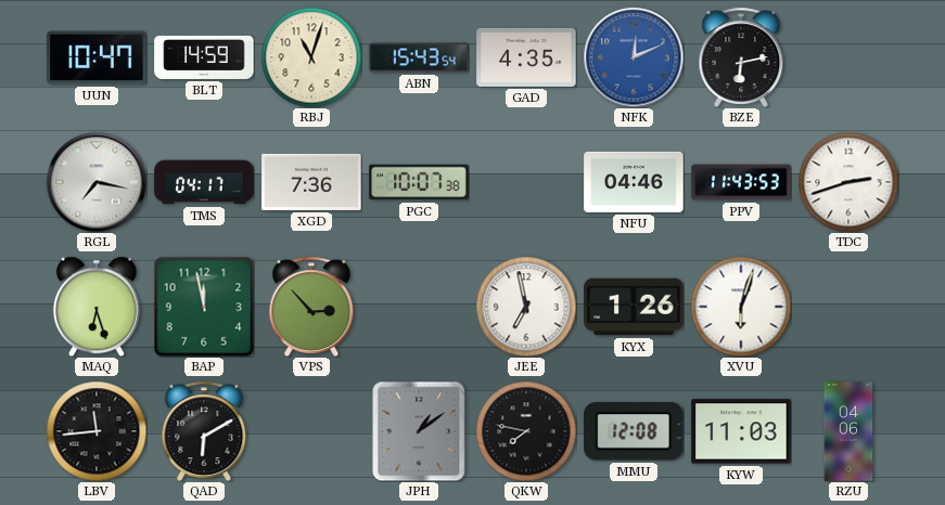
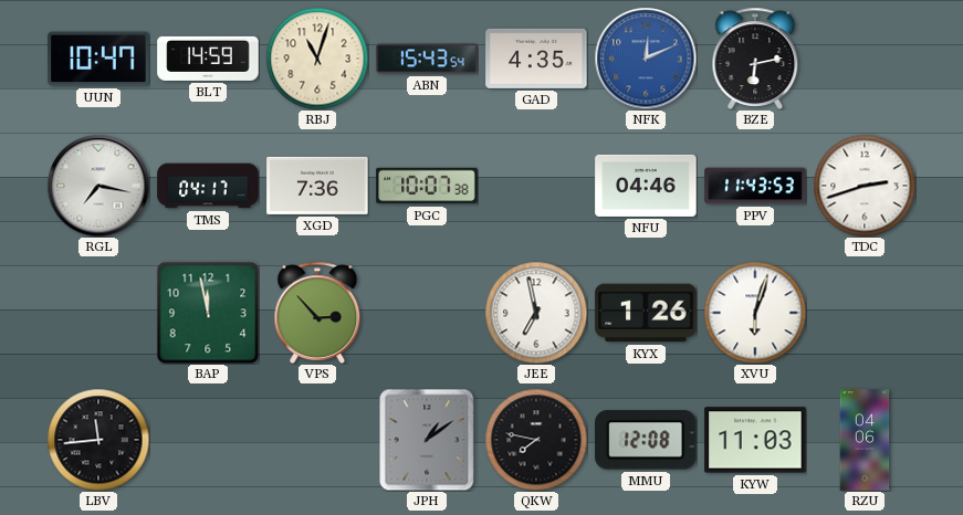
MAQ: 6:27 -> none (97, 307)
QAD: 6:10 -> none (204, 431)
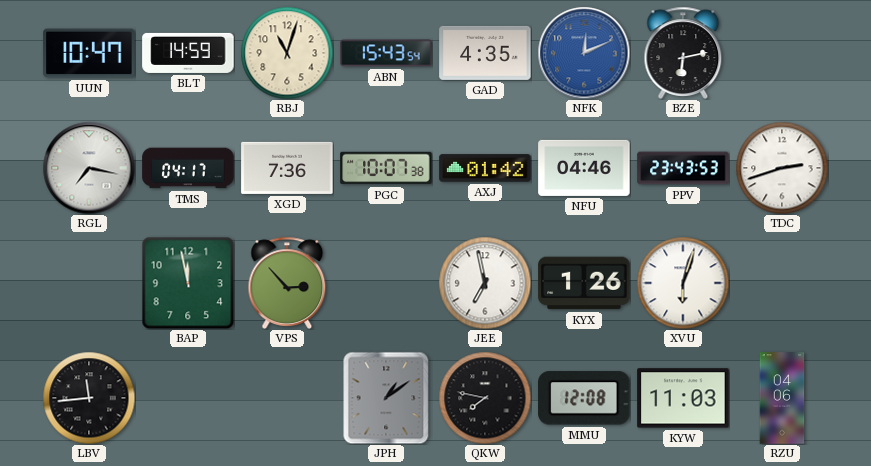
AXJ: none -> 01:42 (485, 168)
PPV: 11:43 -> 23:43 (683, 168)
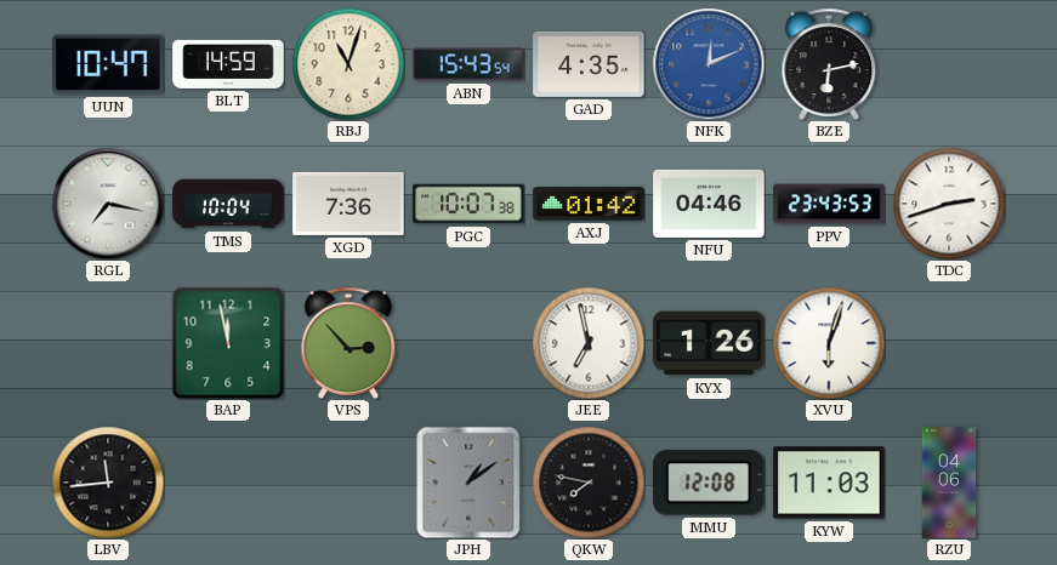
TMS: 04:17 -> 10:04 (228, 204)
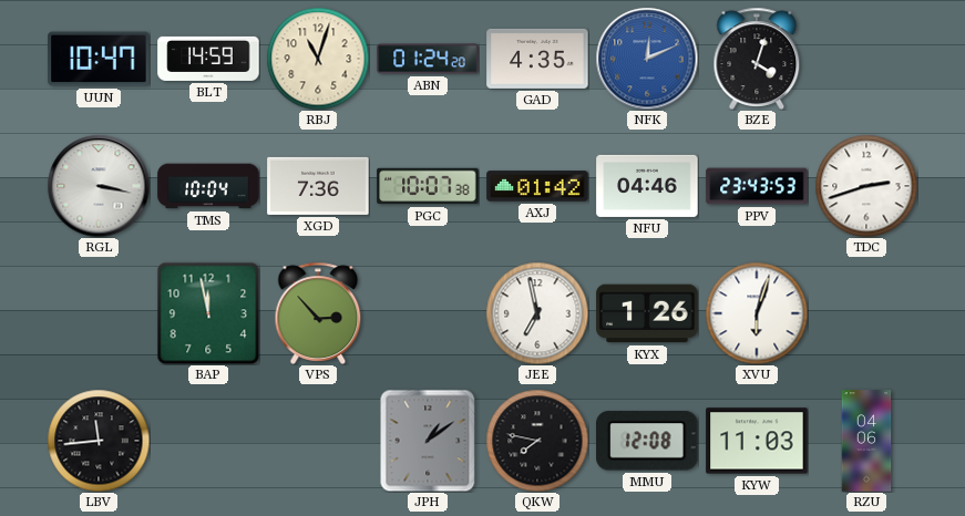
ABN: 15:43 -> 01:24 (428, 59)
BZE: 6:13 -> 4:03 (757, 59)
RGL: 7:17 -> 3:17 (99, 186)
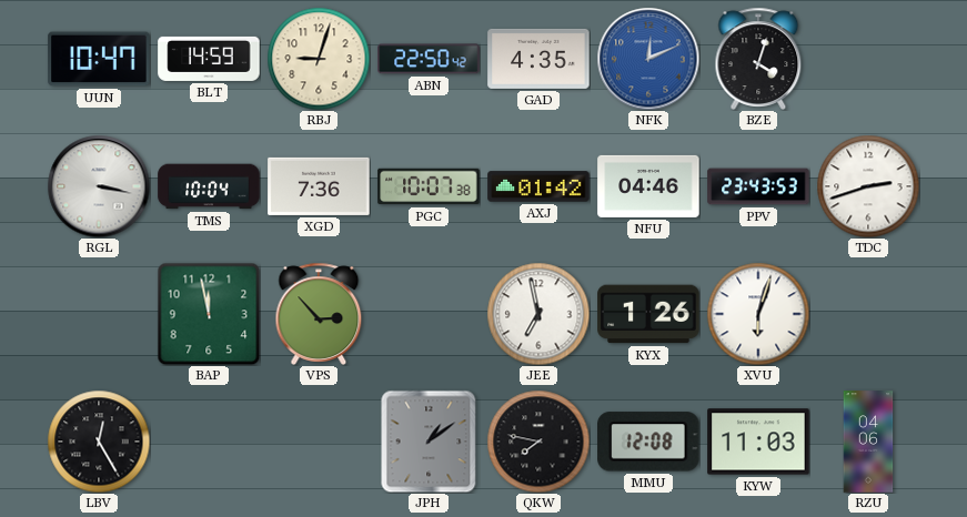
RBJ: 11:03 -> 9:03 (319, 59)
ABN: 01:24 -> 22:50 (429, 59)
LBV: 11:44 -> 12:25 (99, 442)
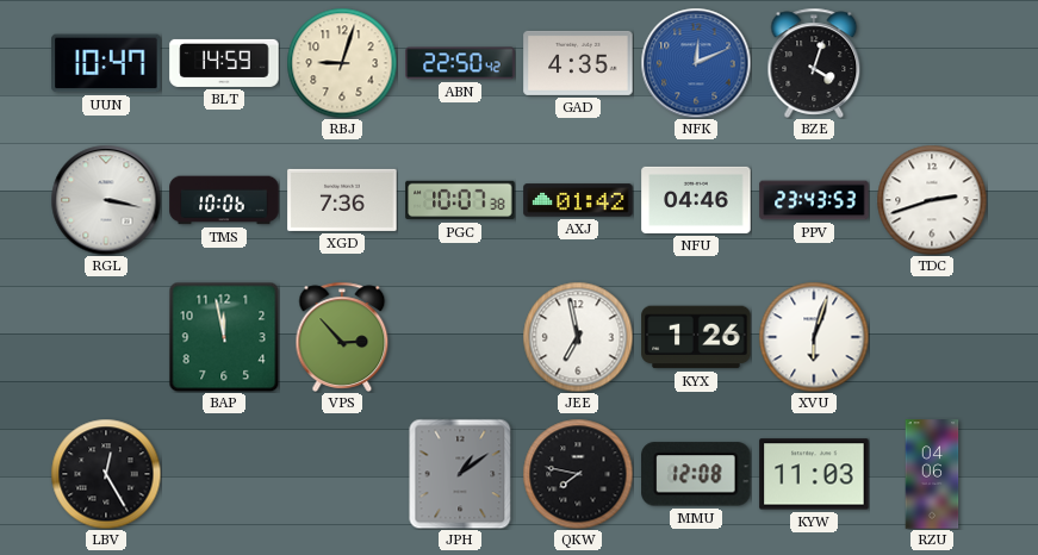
TMS: 10:04 -> 10:06 (224, 200)
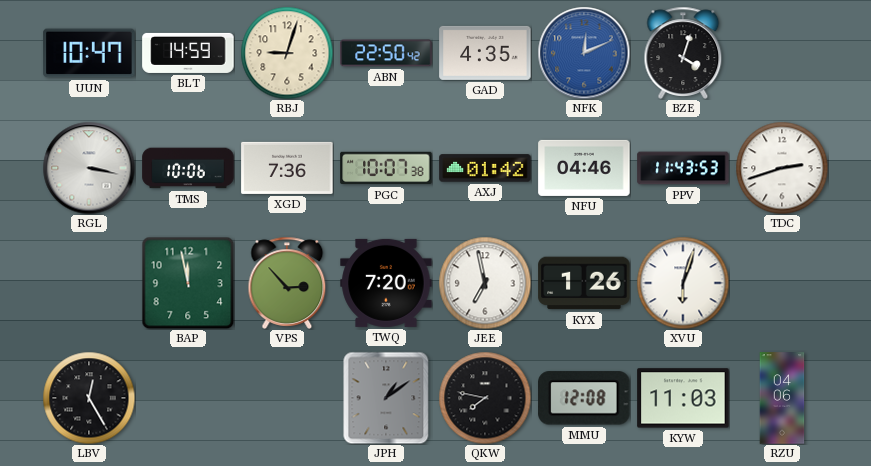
PPV: 23:43 -> 11:43 (683, 168)
TWQ: none -> 7:20 (386, 283)
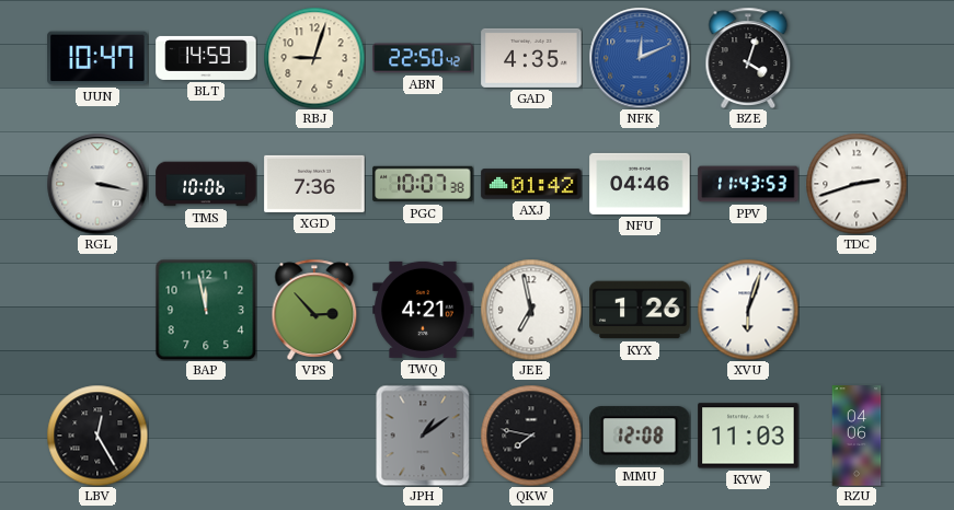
TWQ: 7:20 -> 4:21 (423, 310)
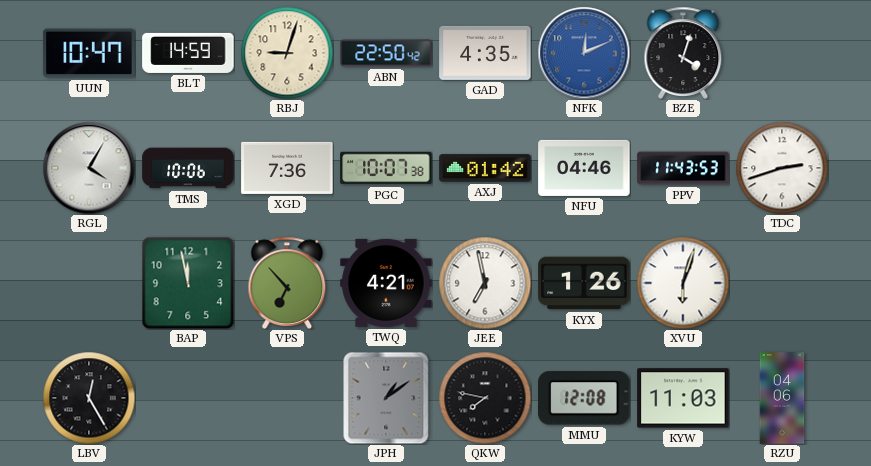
RGL: 3:17 -> 4:05 (89, 168)
VPS: 2:53 -> 6:53 (287, 283)
